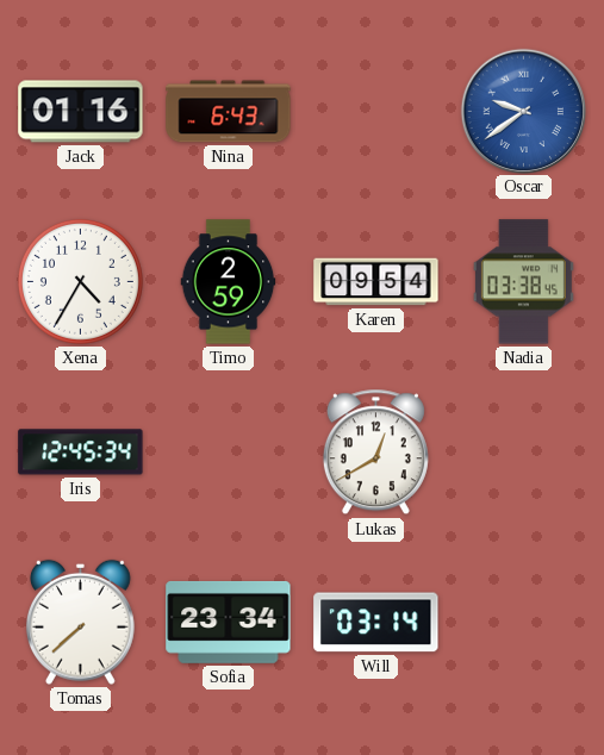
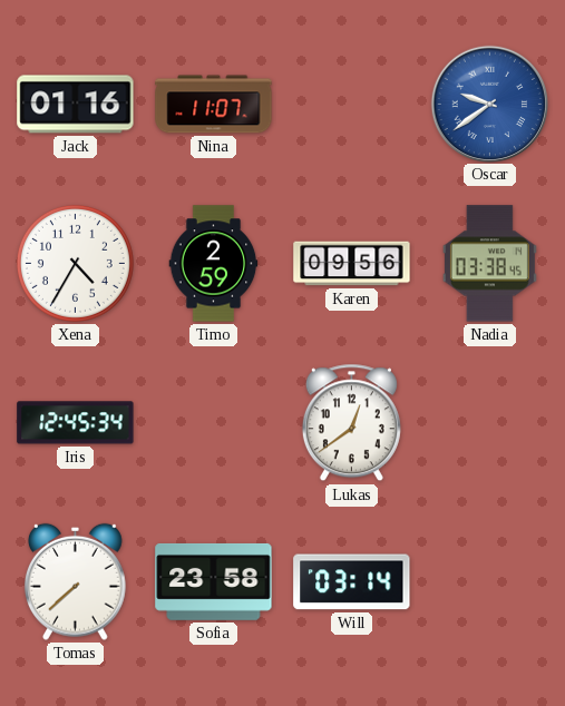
Nina: 6:43 -> 11:07 (214, 105)
Karen: 09:54 -> 09:56 (352, 264)
Lukas: 12:40 -> 12:39 (351, 423)
Sofia: 23:34 -> 23:58 (214, 581)
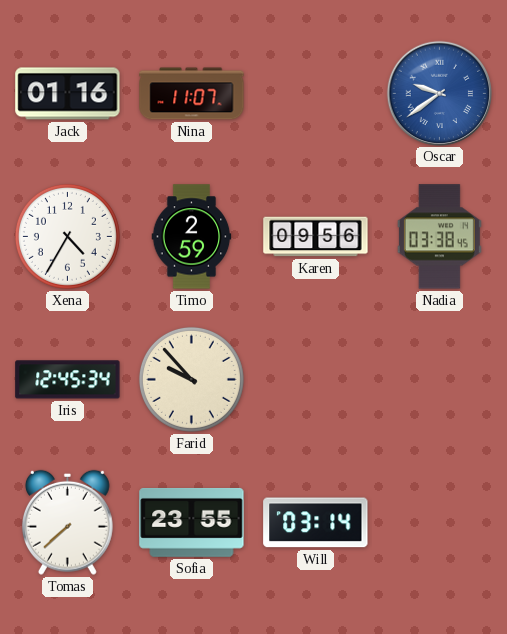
Farid: none -> 9:53 (191, 379)
Lukas: 12:39 -> none (351, 423)
Sofia: 23:58 -> 23:55 (192, 522)
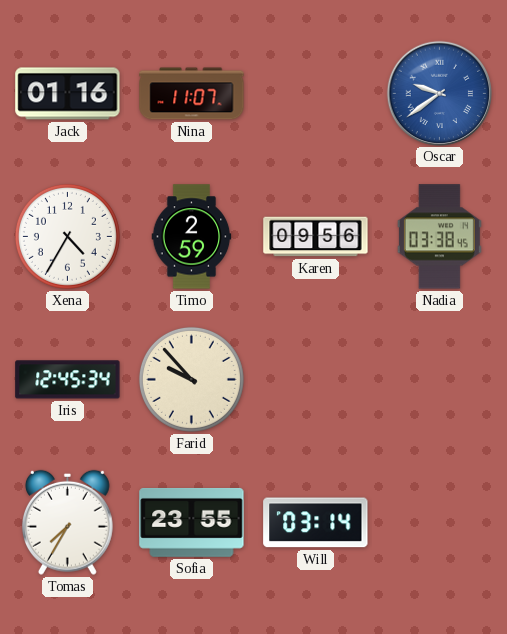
Tomas: 7:38 -> 7:35 (67, 522)
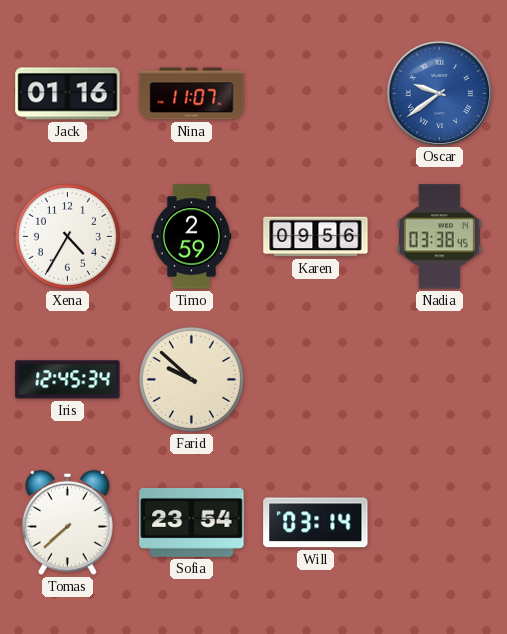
Farid: 9:53 -> 9:52 (191, 379)
Tomas: 7:35 -> 7:38 (67, 522)
Sofia: 23:55 -> 23:54 (192, 522)
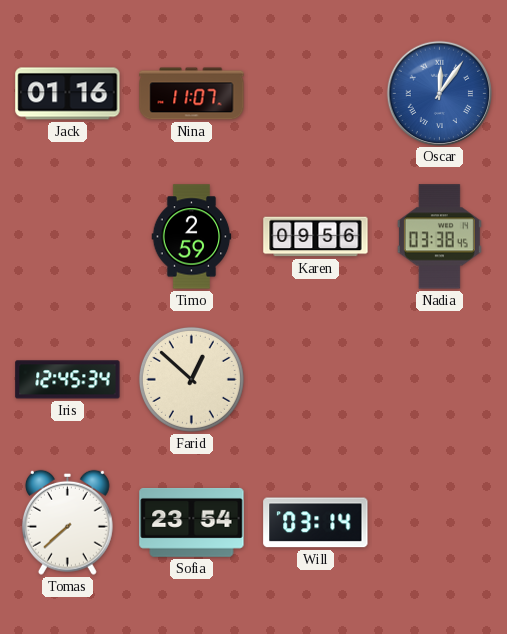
Oscar: 9:39 -> 12:06 (439, 93)
Xena: 4:35 -> none (67, 236)
Farid: 9:52 -> 12:52 (191, 379)
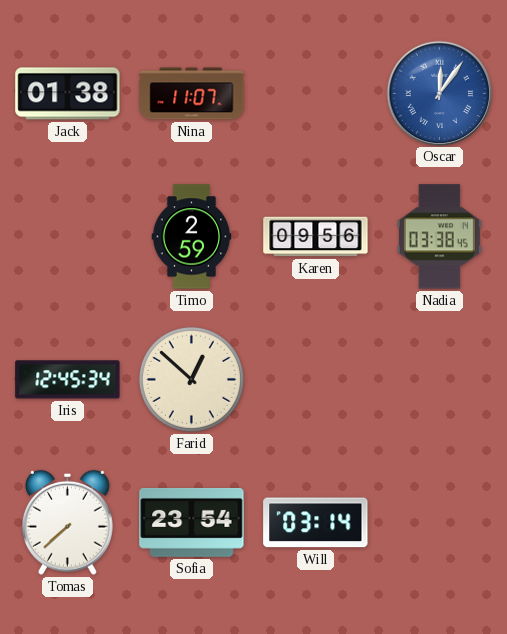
Jack: 01:16 -> 01:38 (68, 94)
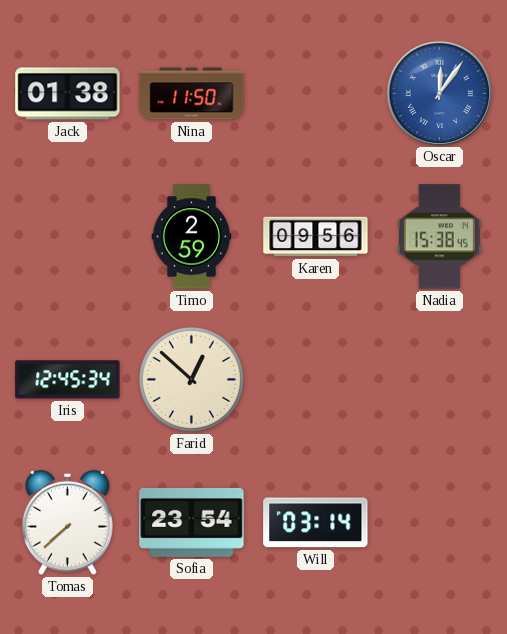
Nina: 11:07 -> 11:50 (192, 94)
Nadia: 03:38 -> 15:38 (439, 237)
